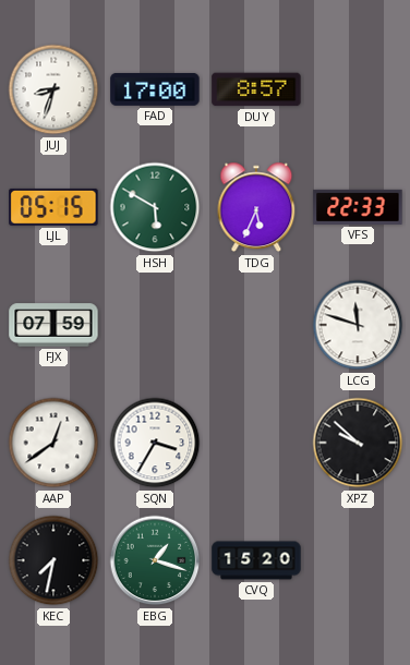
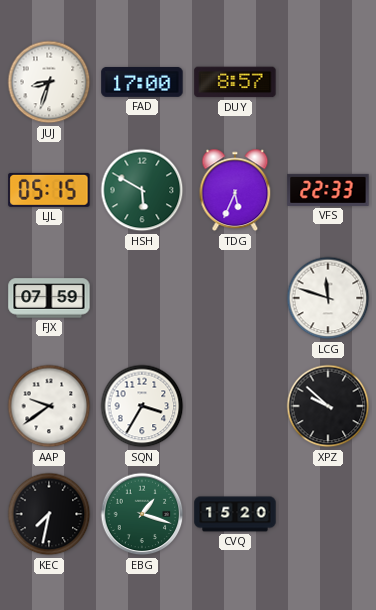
AAP: 12:39 -> 9:39 (49, 406)
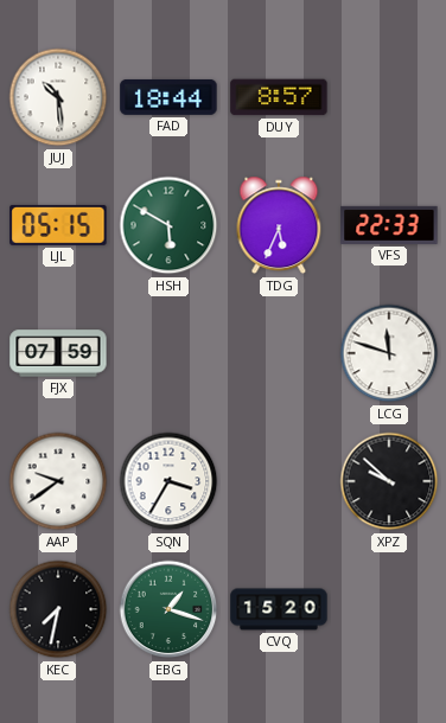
JUJ: 8:33 -> 10:29 (58, 97)
FAD: 17:00 -> 18:44 (168, 97)
